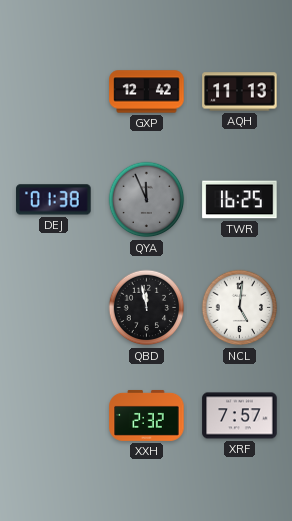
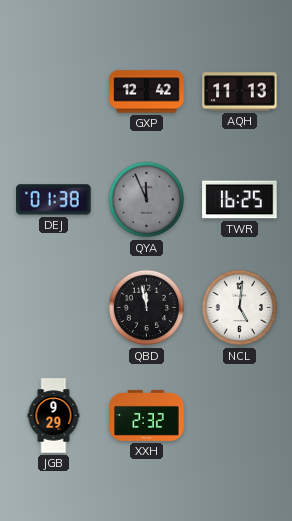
JGB: none -> 9:29 (54, 416)
XRF: 7:57 -> none (240, 416)
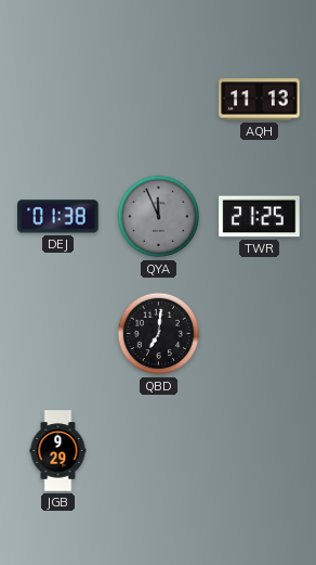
GXP: 12:42 -> none (147, 92)
TWR: 16:25 -> 21:25 (260, 217)
QBD: 11:58 -> 7:01 (159, 334)
NCL: 5:01 -> none (240, 308)
XXH: 2:32 -> none (147, 415)
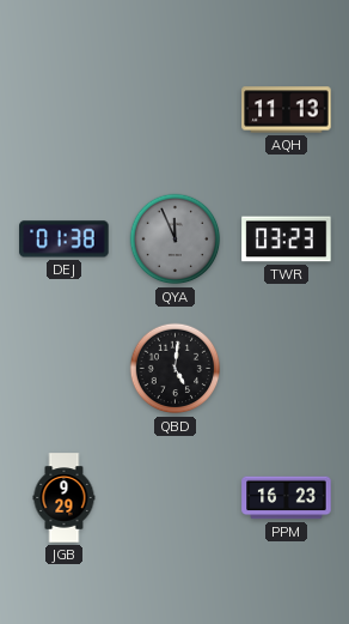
TWR: 21:25 -> 03:23 (287, 240)
QBD: 7:01 -> 5:01 (176, 369)
PPM: none -> 16:23 (287, 498)
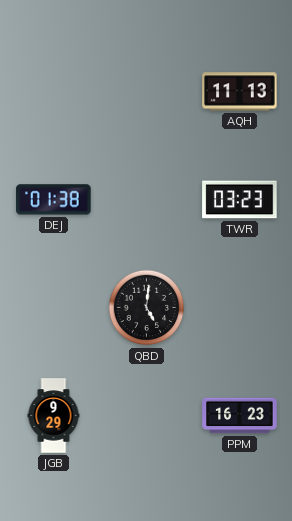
QYA: 11:56 -> none (176, 240)
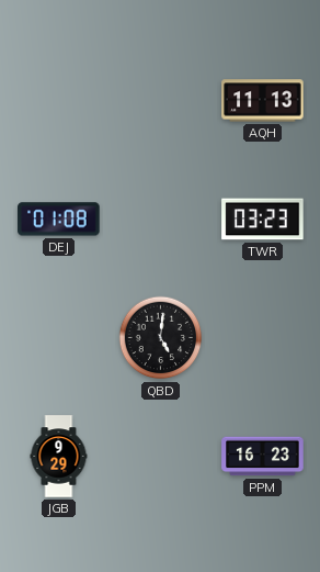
DEJ: 01:38 -> 01:08 (59, 220)
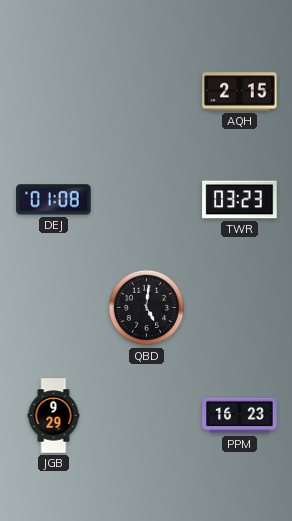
AQH: 11:13 -> 2:15 (240, 92)
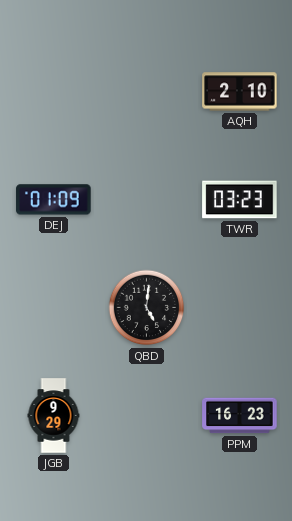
AQH: 2:15 -> 2:10 (240, 92)
DEJ: 01:08 -> 01:09 (54, 200)
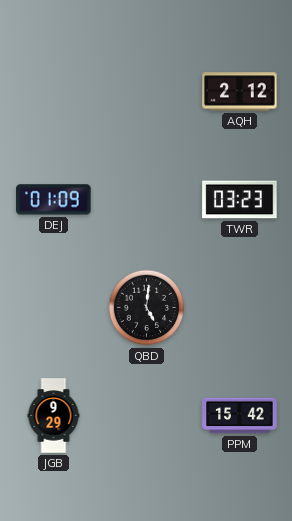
AQH: 2:10 -> 2:12 (240, 92)
PPM: 16:23 -> 15:42 (240, 416)
